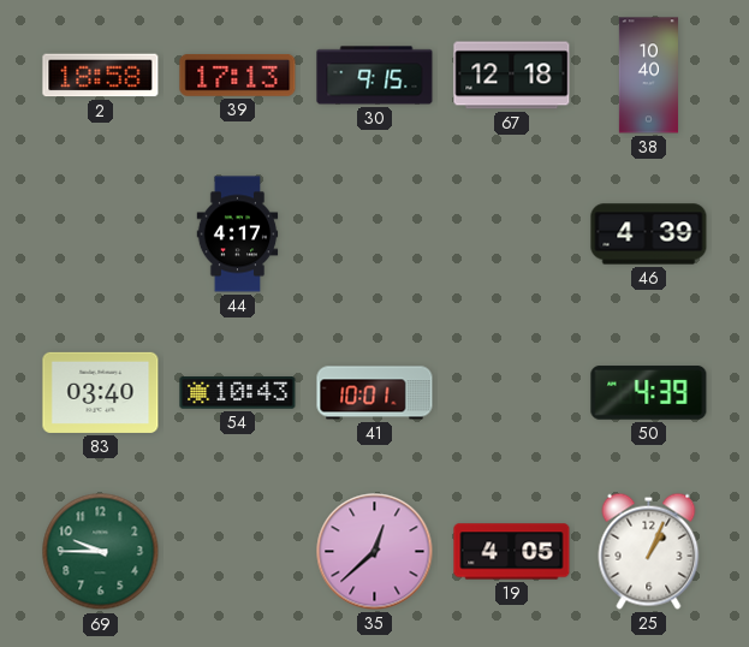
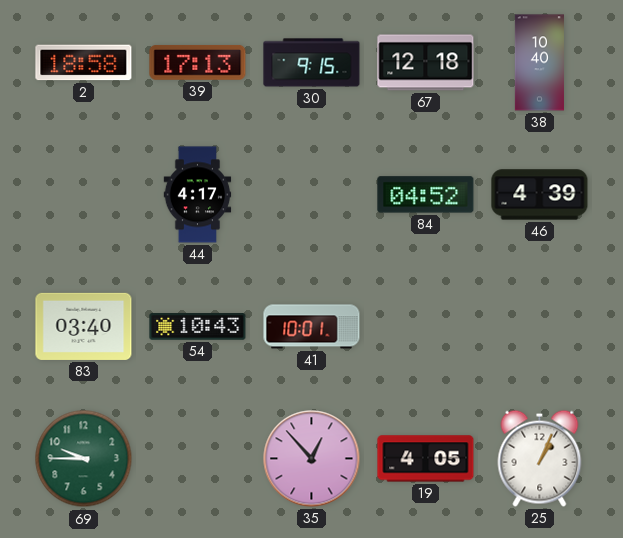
84: none -> 04:52 (426, 195)
50: 4:39 -> none (649, 393)
35: 12:38 -> 12:53 (312, 459)
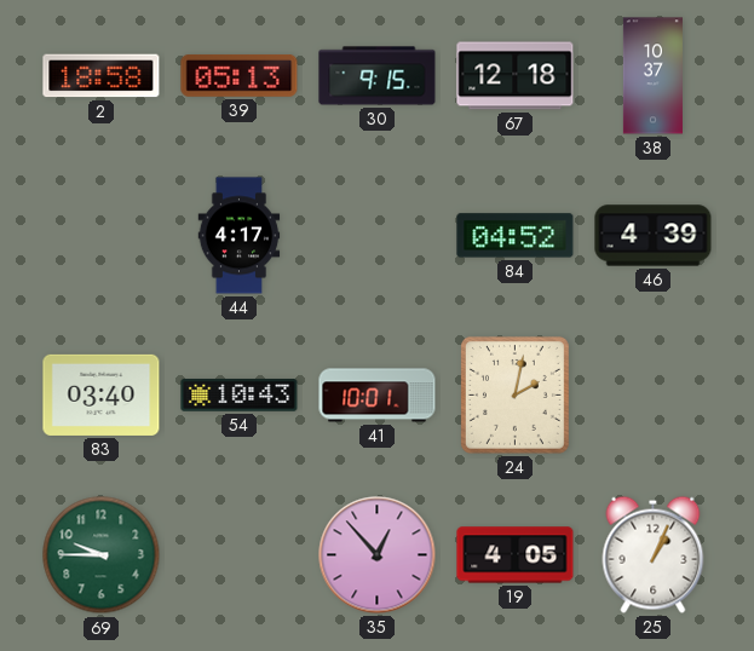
39: 17:13 -> 05:13 (240, 75)
38: 10:40 -> 10:37 (652, 76)
24: none -> 2:02 (514, 394)
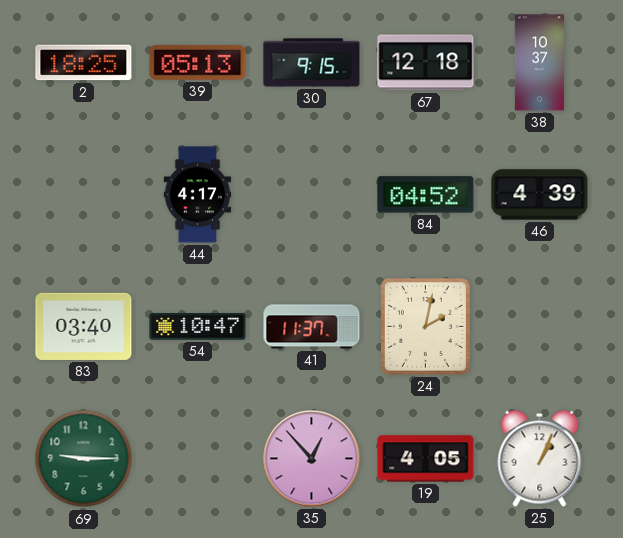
2: 18:58 -> 18:25 (84, 63)
54: 10:43 -> 10:47 (198, 327)
41: 10:01 -> 11:37 (312, 327)
69: 9:45 -> 9:15 (84, 459)
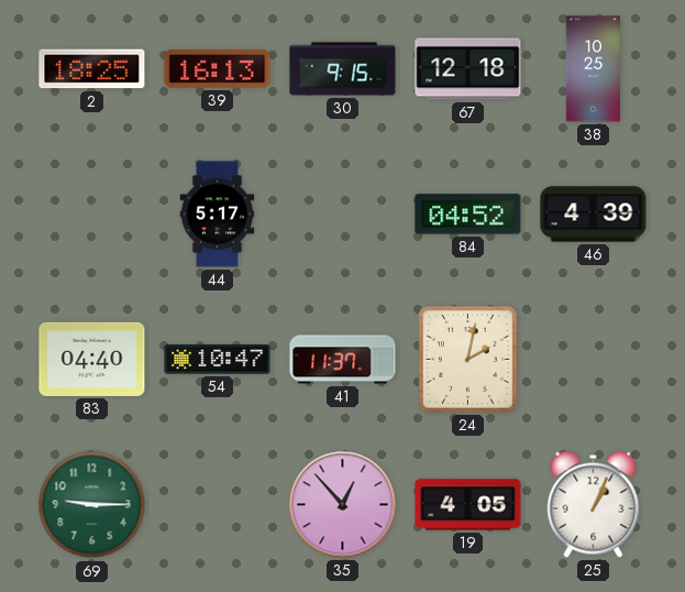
39: 05:13 -> 16:13 (218, 68)
38: 10:37 -> 10:25 (593, 69)
44: 4:17 -> 5:17 (218, 215)
83: 03:40 -> 04:40 (92, 359)
